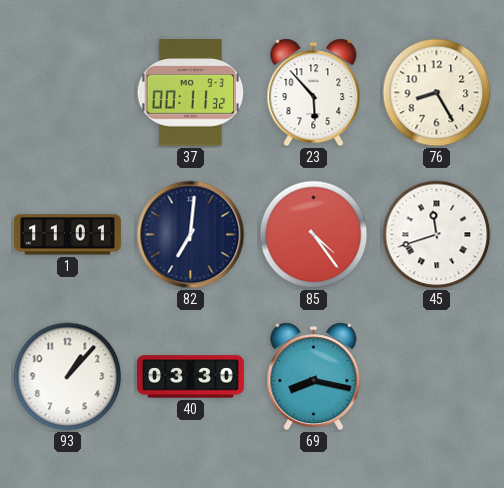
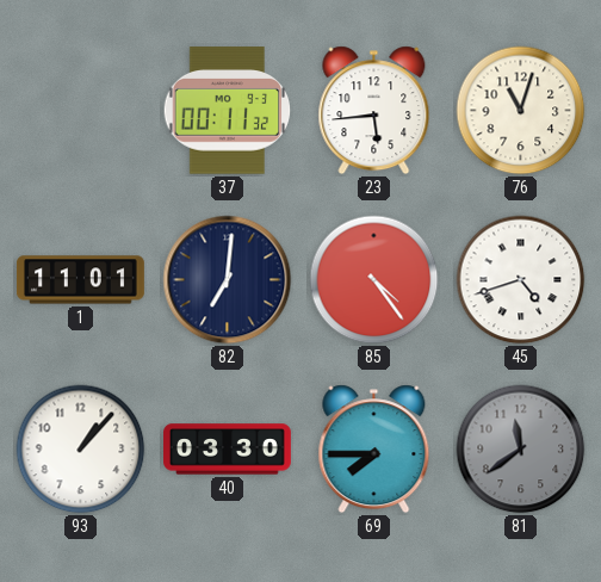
23: 5:53 -> 5:44 (374, 111)
76: 8:25 -> 11:03 (521, 111)
45: 11:42 -> 4:42 (521, 280)
69: 8:17 -> 7:45 (374, 450)
81: none -> 11:39 (521, 450)
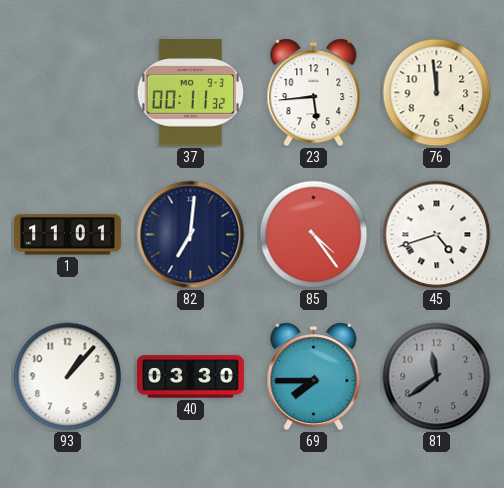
76: 11:03 -> 11:59 (437, 93)
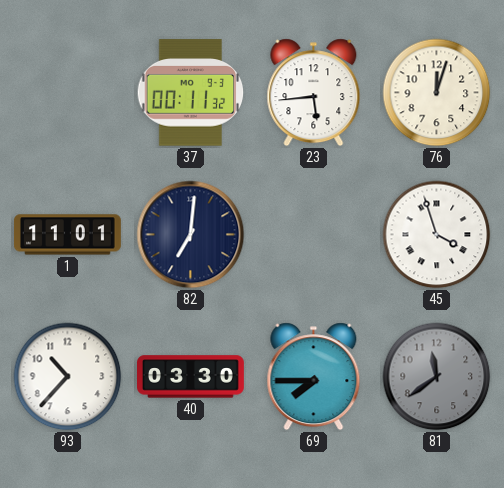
76: 11:59 -> 12:03 (437, 93)
85: 4:24 -> none (314, 235)
45: 4:42 -> 3:57 (437, 235)
93: 1:07 -> 10:37 (68, 377)
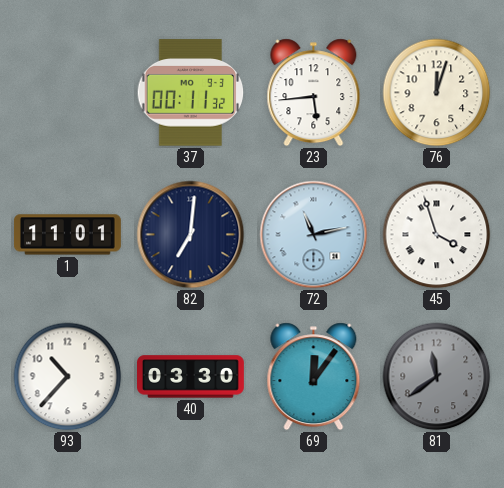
72: none -> 11:13 (314, 235)
69: 7:45 -> 12:06 (314, 377)
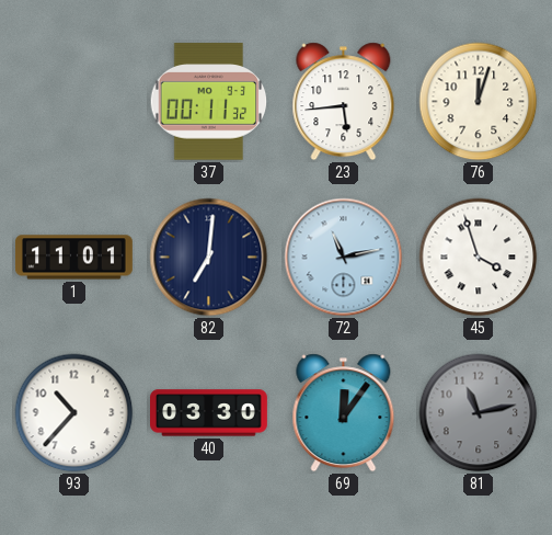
81: 11:39 -> 11:13 (479, 413)
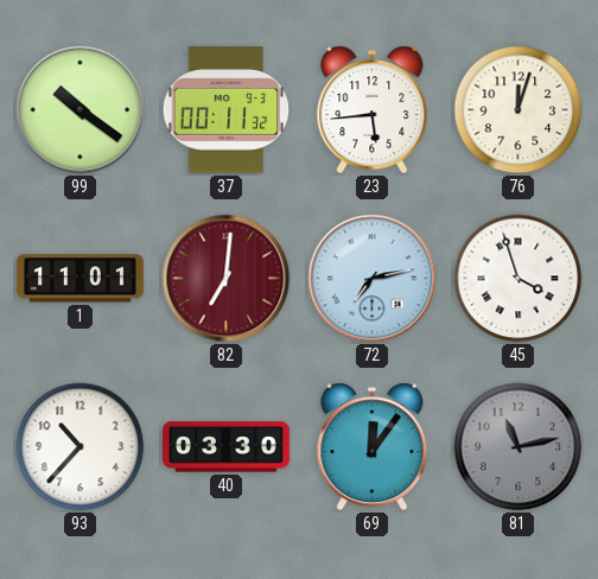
99: none -> 10:21 (81, 110)
82 dial: navy -> burgundy (227, 279)
72: 11:13 -> 7:13 (373, 279)
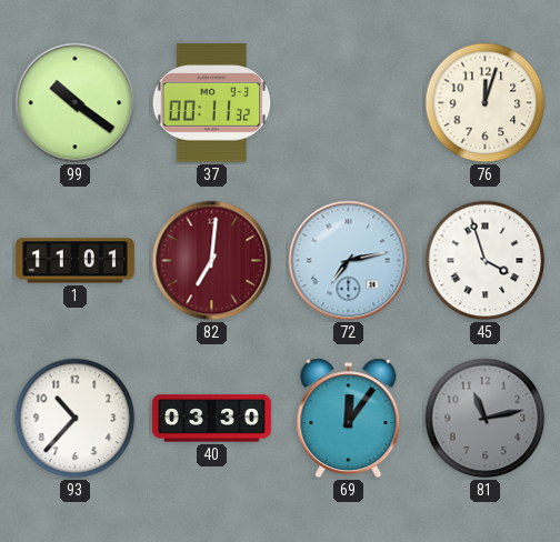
23: 5:44 -> none (373, 110)
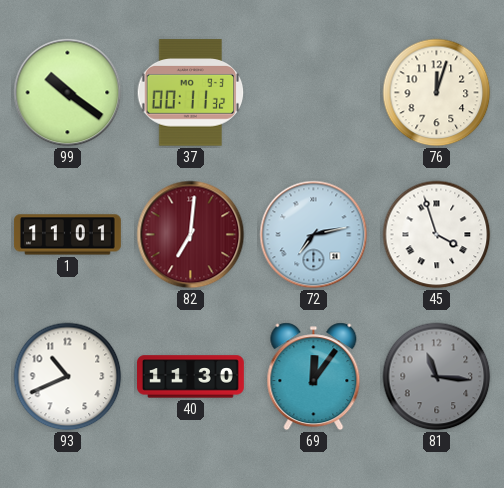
93: 10:37 -> 10:41 (68, 377)
40: 03:30 -> 11:30 (191, 377)
81: 11:13 -> 11:16 (437, 377)
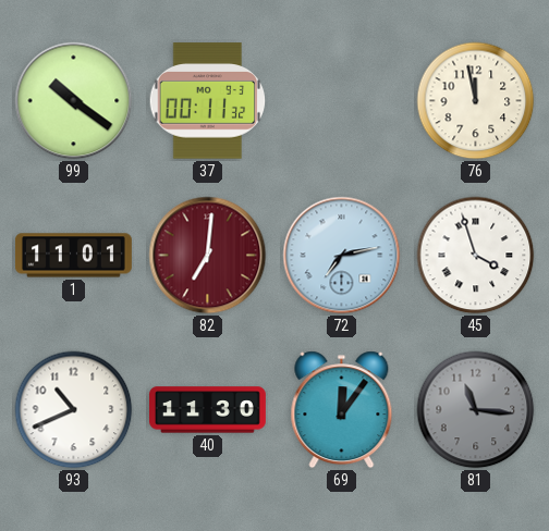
76: 12:03 -> 11:58 (476, 101)
